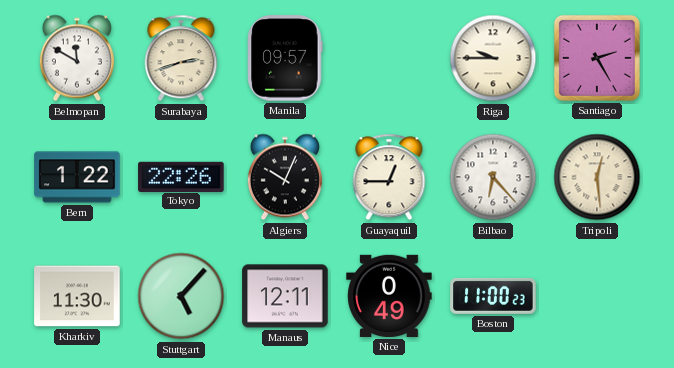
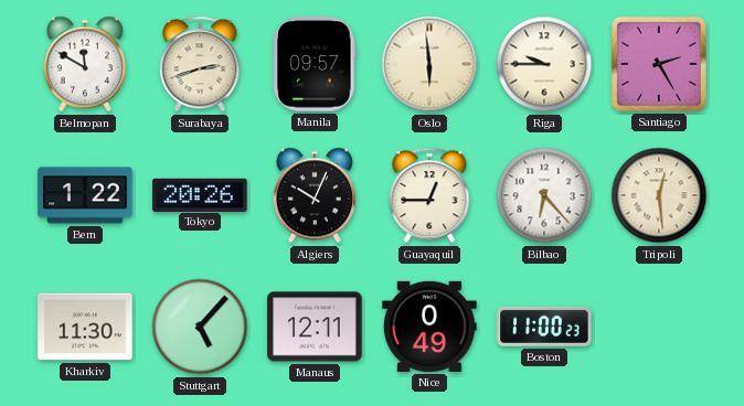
Oslo: none -> 5:59 (429, 64)
Tokyo: 22:26 -> 20:26 (200, 194)
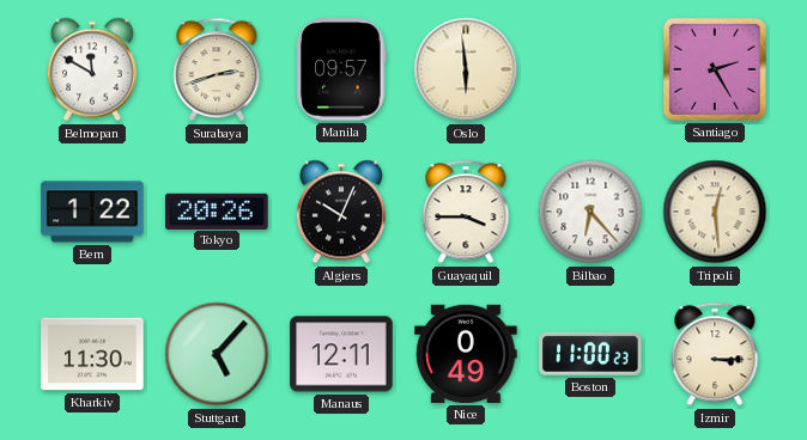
Riga: 9:45 -> none (544, 64)
Guayaquil: 12:45 -> 3:45 (466, 212)
Izmir: none -> 3:15 (715, 354)
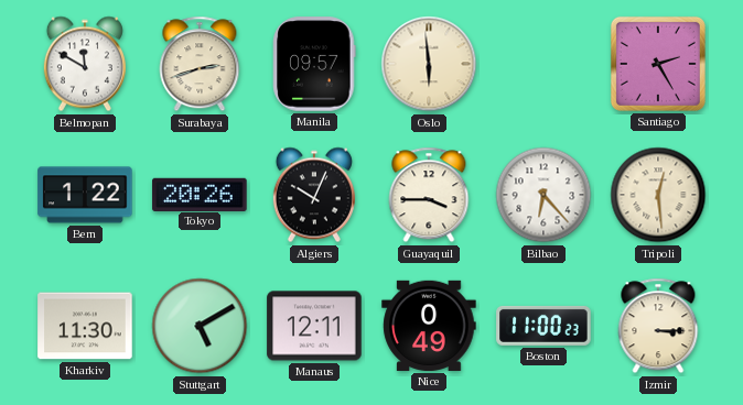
Stuttgart: 5:07 -> 5:10 (200, 326)
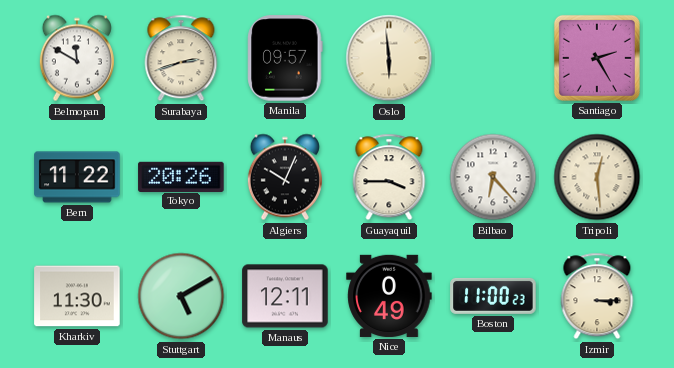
Bern: 1:22 -> 11:22 (77, 177)
